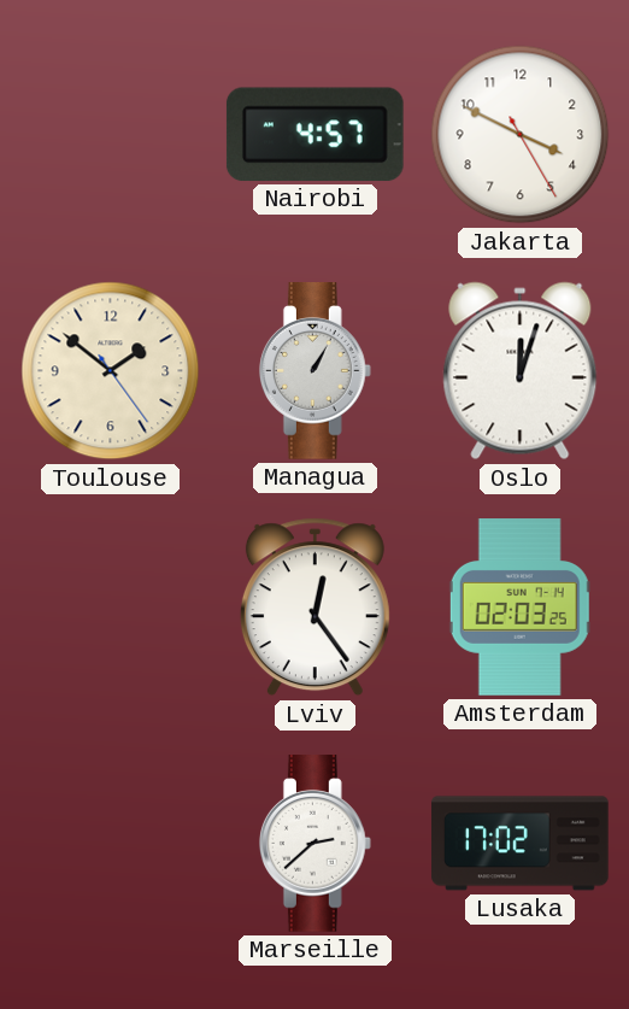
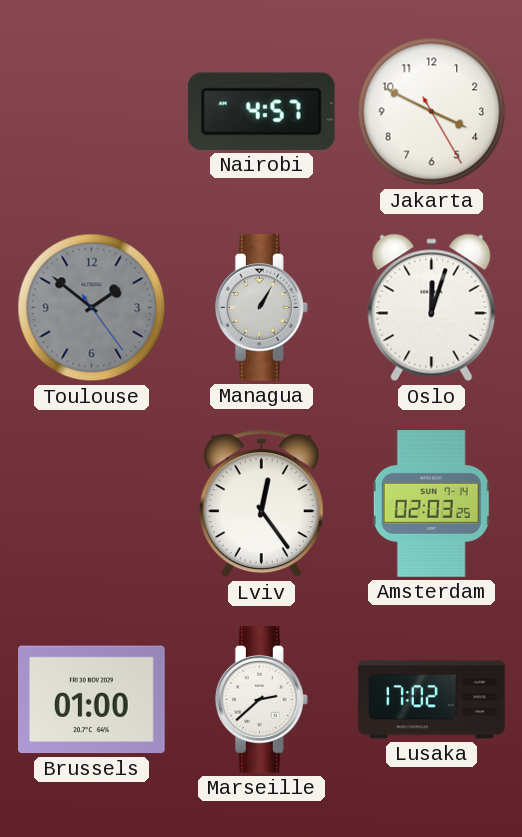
Toulouse dial: cream -> grey (92, 308)
Brussels: none -> 01:00 (92, 700)
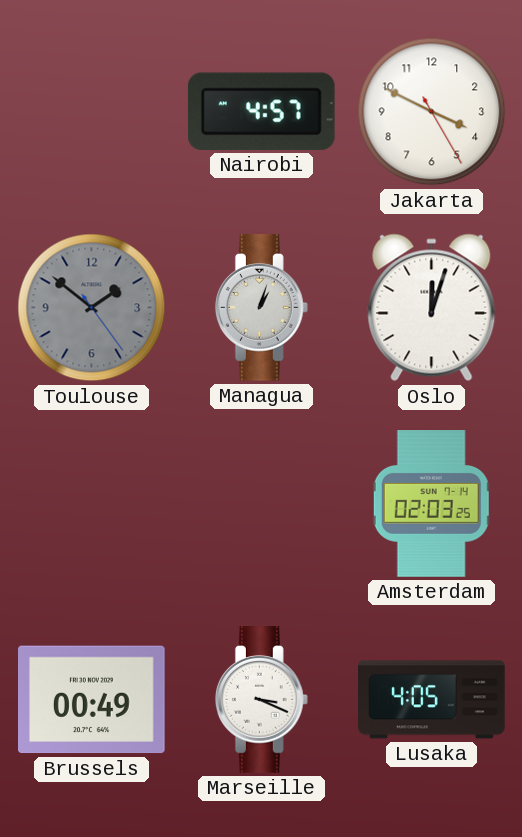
Managua: 1:05 -> 1:03 (261, 308)
Lviv: 12:24 -> none (261, 504)
Brussels: 01:00 -> 00:49 (92, 700)
Marseille: 2:38 -> 3:19 (261, 700)
Lusaka: 17:02 -> 4:05 (432, 700)
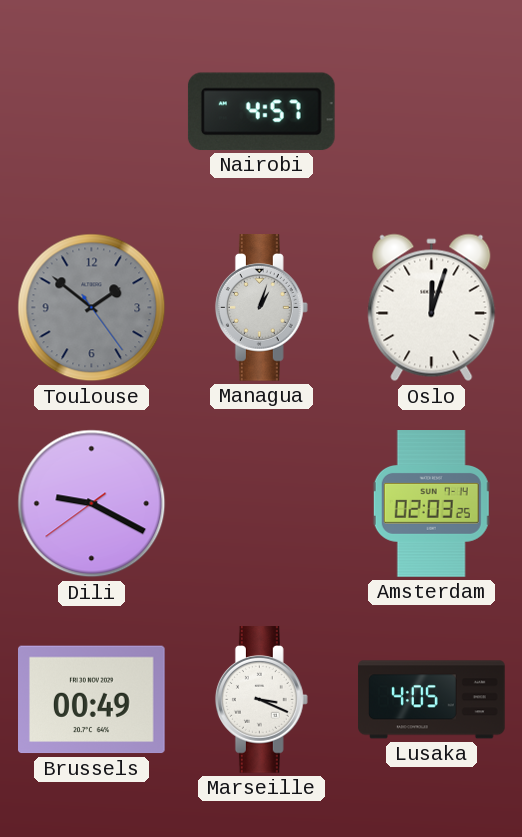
Jakarta: 3:49 -> none (432, 112)
Dili: none -> 9:19 (92, 504)
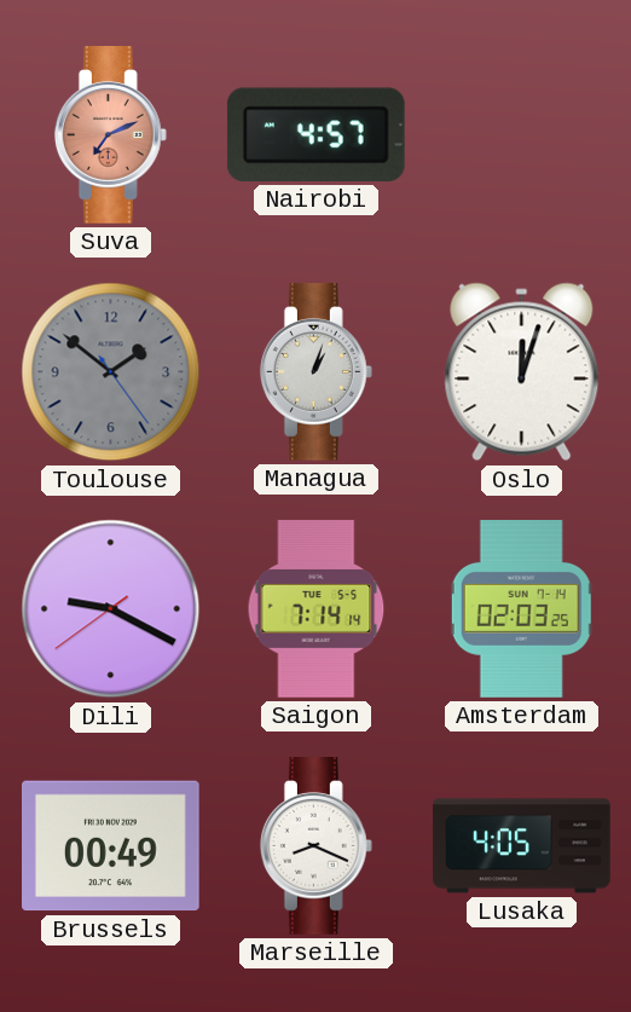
Suva: none -> 7:11 (110, 135)
Saigon: none -> 7:14 (317, 609)
Marseille: 3:19 -> 8:19 (315, 846)
